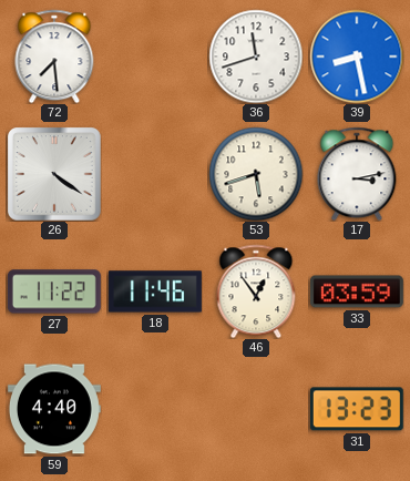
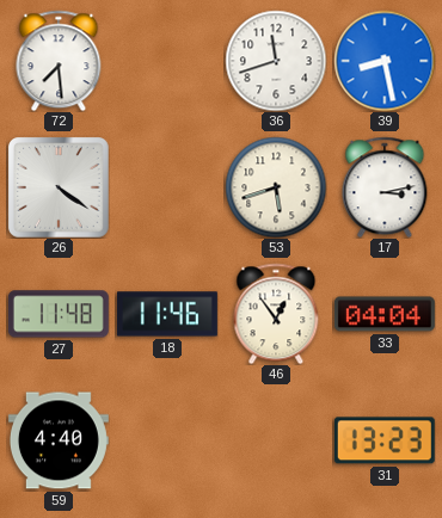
27: 11:22 -> 11:48 (59, 314)
33: 03:59 -> 04:04 (385, 314)
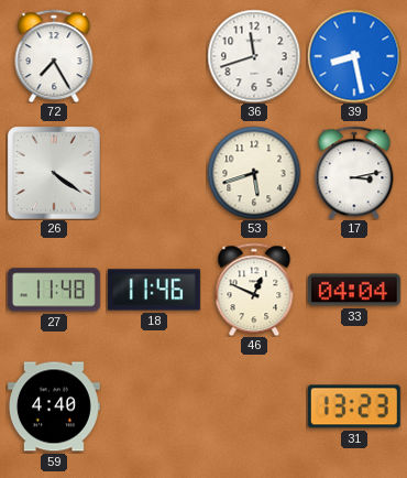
72: 7:29 -> 7:25 (54, 56)
46: 12:54 -> 12:49 (254, 290)
